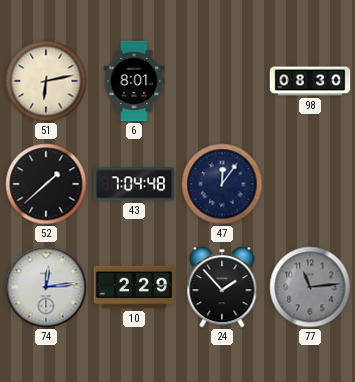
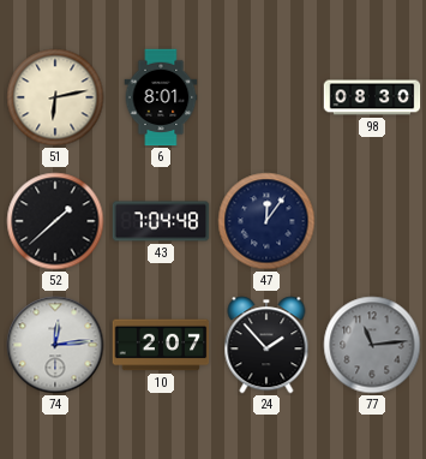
10: 2:29 -> 2:07 (161, 345)
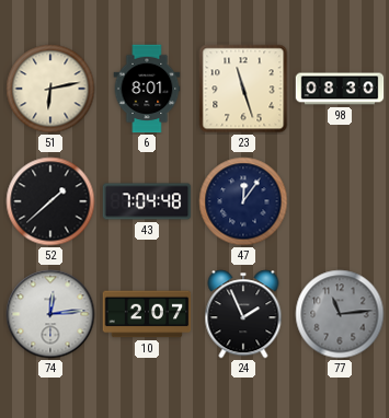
23: none -> 11:27 (243, 89)
24: 1:53 -> 1:56 (243, 314)
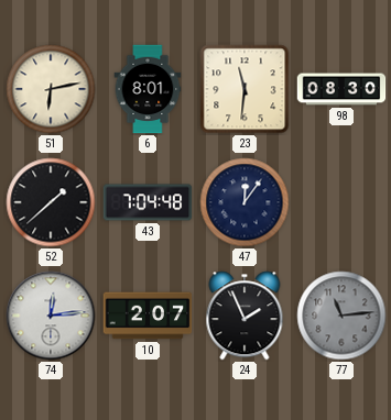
23: 11:27 -> 11:31 (245, 89)
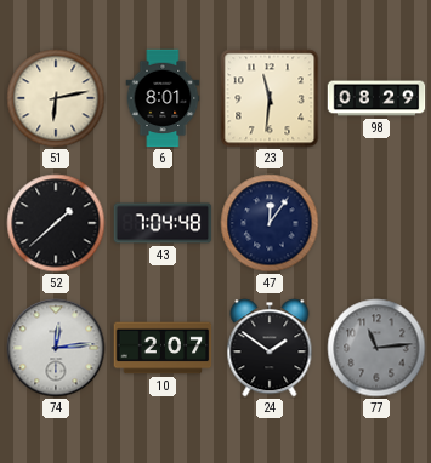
98: 08:30 -> 08:29 (376, 98)
24: 1:56 -> 1:51 (270, 348)
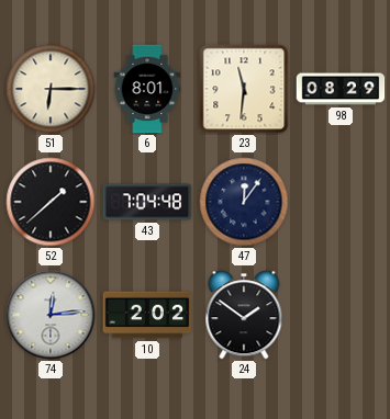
51: 6:13 -> 6:15 (51, 89)
10: 2:07 -> 2:02 (147, 315)
77: 11:14 -> none (376, 348)
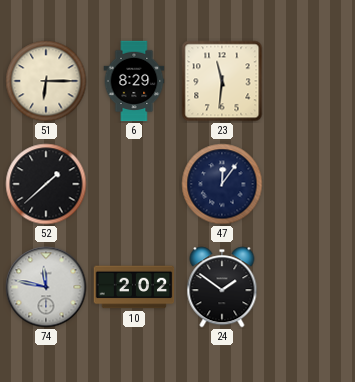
6: 8:01 -> 8:29 (134, 81)
98: 08:29 -> none (341, 89)
43: 7:04 -> none (147, 202)
74: 12:14 -> 11:47 (46, 287)
